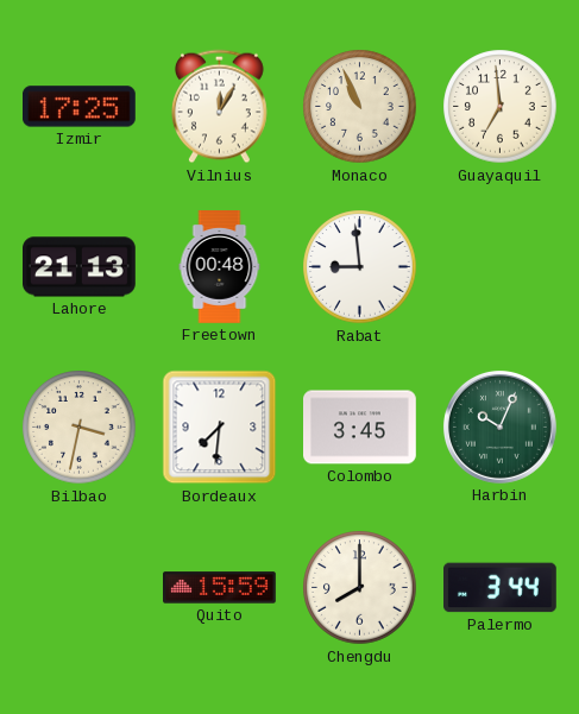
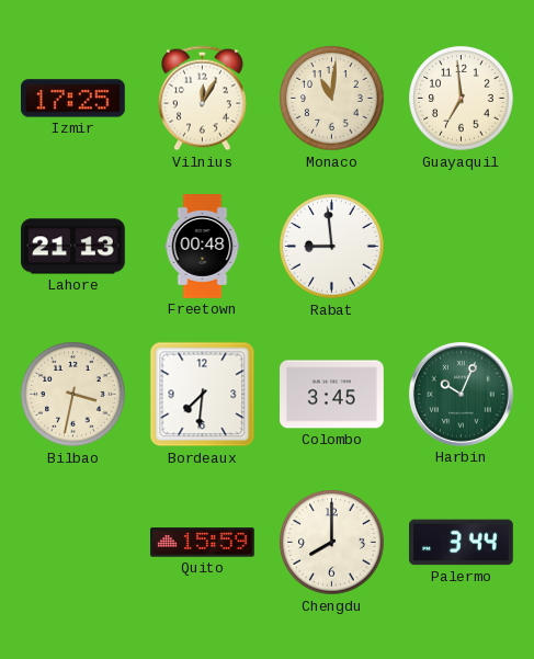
Monaco: 10:56 -> 11:01 (332, 99)
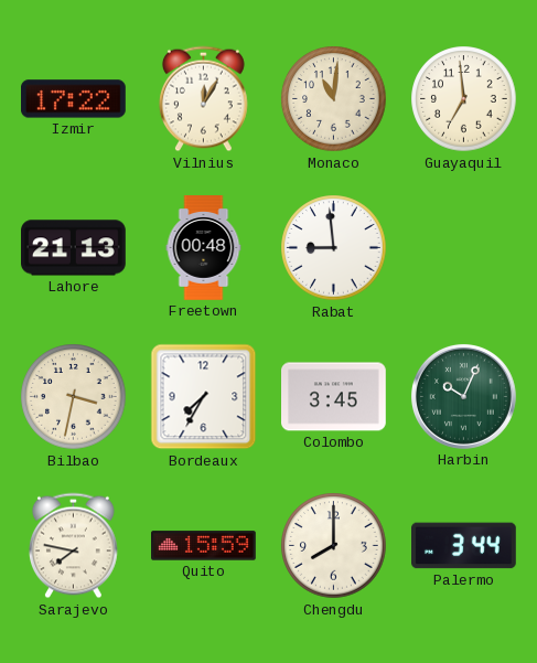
Izmir: 17:25 -> 17:22 (74, 99)
Bordeaux: 7:31 -> 7:35 (204, 397)
Sarajevo: none -> 7:47 (73, 546)
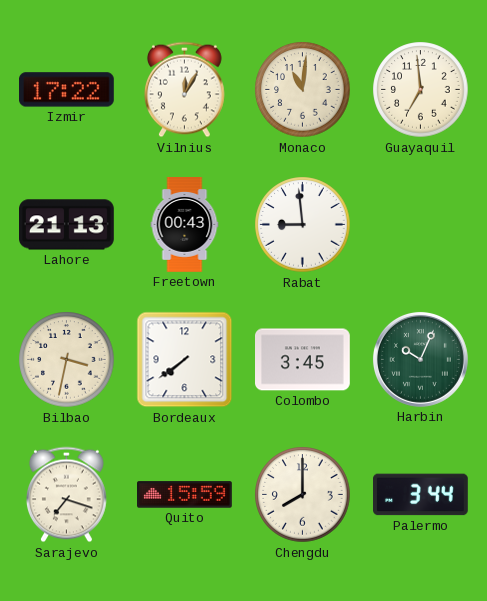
Freetown: 00:48 -> 00:43 (185, 225)
Bordeaux: 7:35 -> 7:39 (185, 360)
Sarajevo: 7:47 -> 7:18 (66, 495)
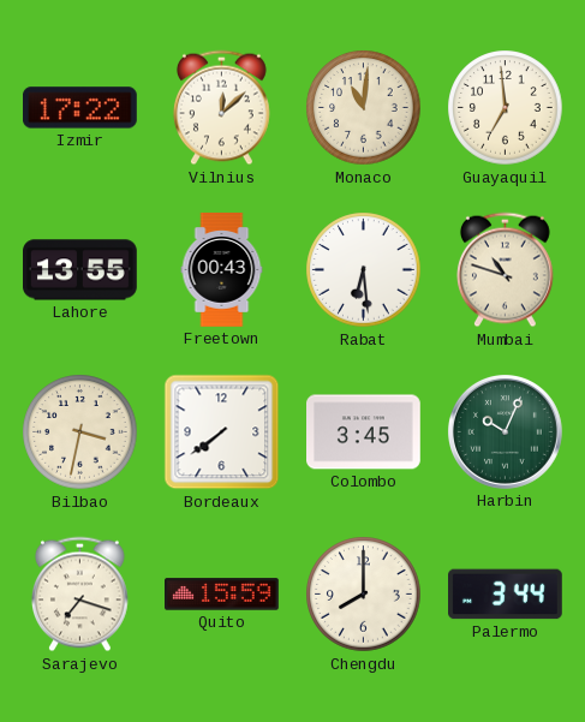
Vilnius: 12:05 -> 12:08 (221, 108)
Lahore: 21:13 -> 13:55 (80, 270)
Rabat: 8:59 -> 6:29 (364, 270)
Mumbai: none -> 10:48 (505, 270)
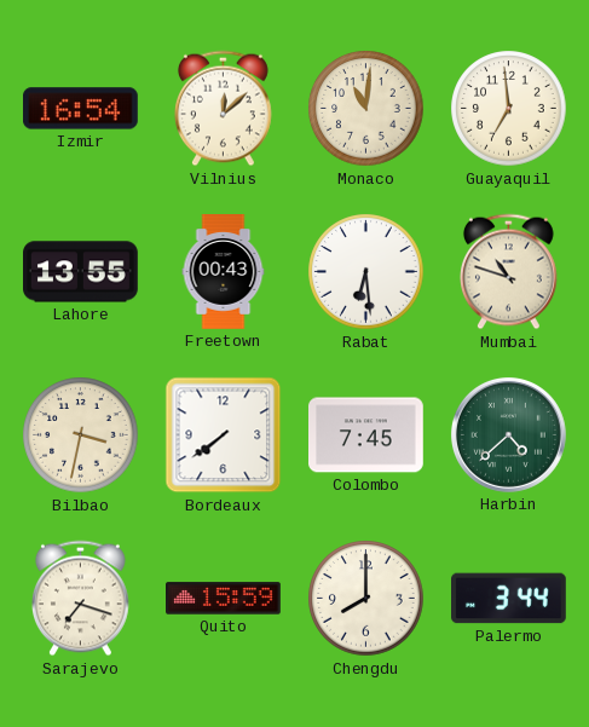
Izmir: 17:22 -> 16:54 (81, 109)
Colombo: 3:45 -> 7:45 (366, 435)
Harbin: 10:04 -> 4:38 (508, 434)
